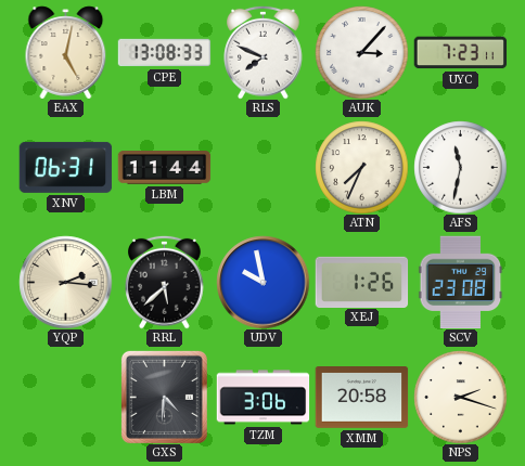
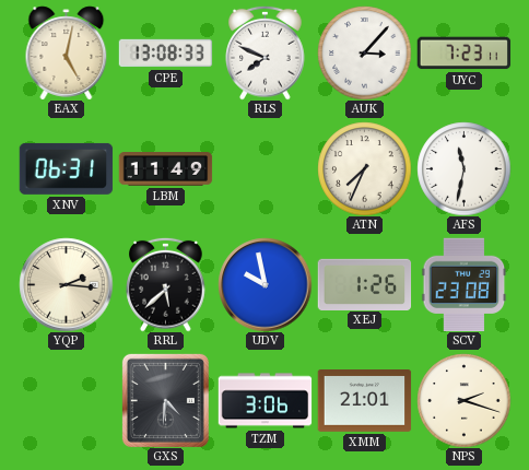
LBM: 11:44 -> 11:49 (165, 169)
XMM: 20:58 -> 21:01 (364, 401)
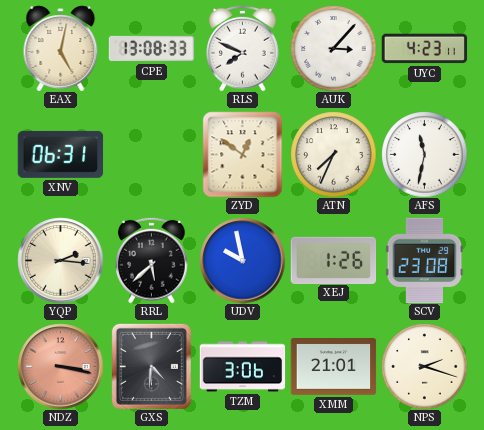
UYC: 7:23 -> 4:23 (424, 49)
LBM: 11:49 -> none (165, 169)
ZYD: none -> 12:51 (243, 154)
NDZ: none -> 3:17 (60, 366)
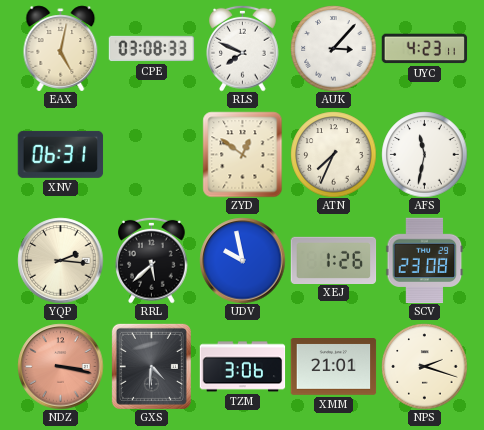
CPE: 13:08 -> 03:08 (151, 49)
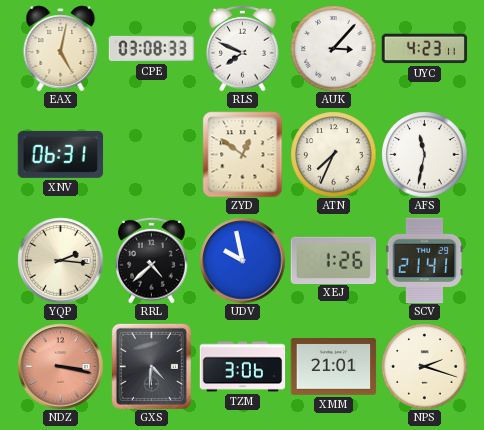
RRL: 5:38 -> 4:38 (152, 260)
SCV: 23:08 -> 21:41 (425, 260)
